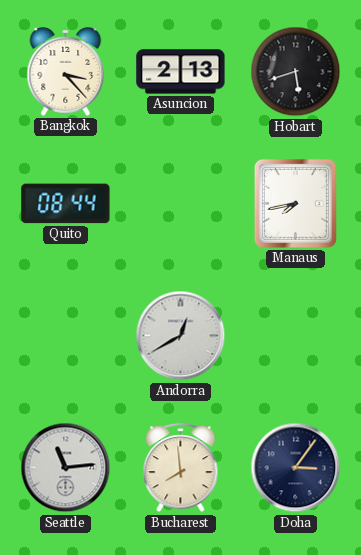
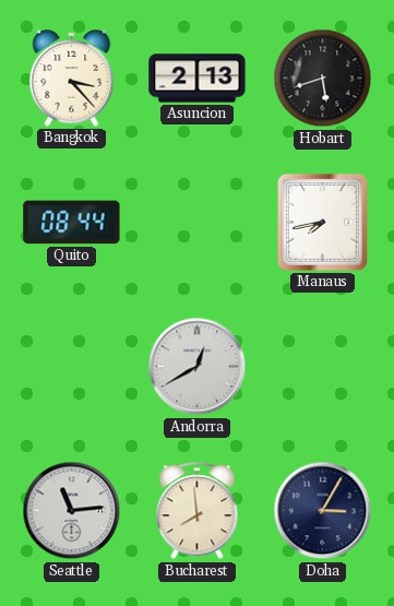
Doha: 3:06 -> 3:05 (323, 511)
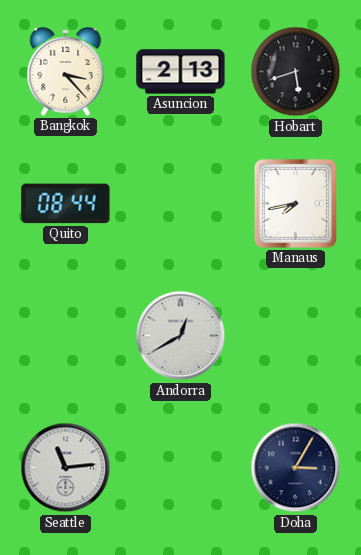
Bucharest: 7:59 -> none (198, 512)
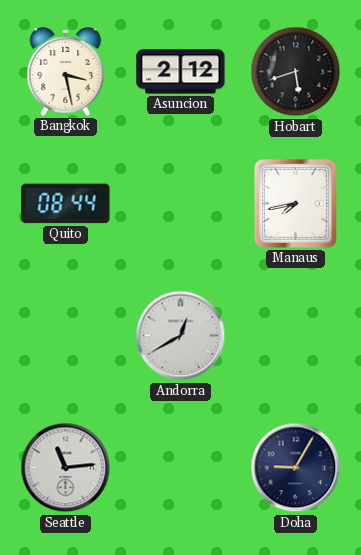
Bangkok: 3:23 -> 3:28 (66, 72)
Asuncion: 2:13 -> 2:12 (181, 72)
Doha: 3:05 -> 9:05 (296, 468)
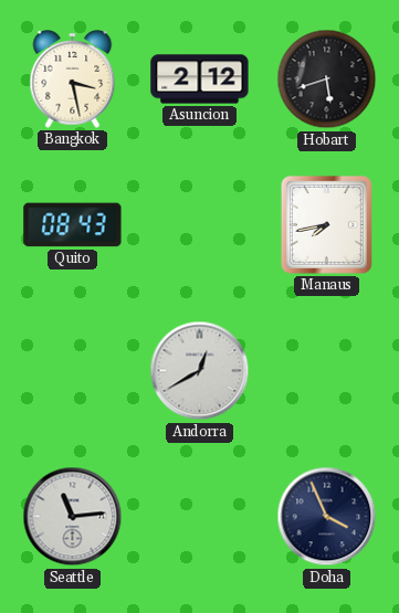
Quito: 08:44 -> 08:43 (73, 225)
Doha: 9:05 -> 3:56 (327, 517)
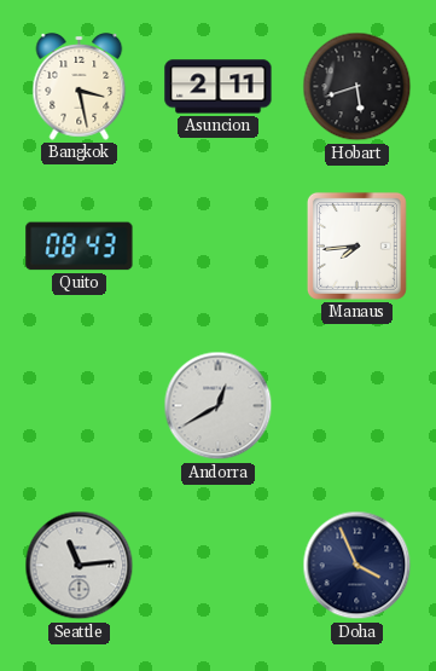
Asuncion: 2:12 -> 2:11 (219, 87)
Manaus: 7:43 -> 7:44 (356, 245)
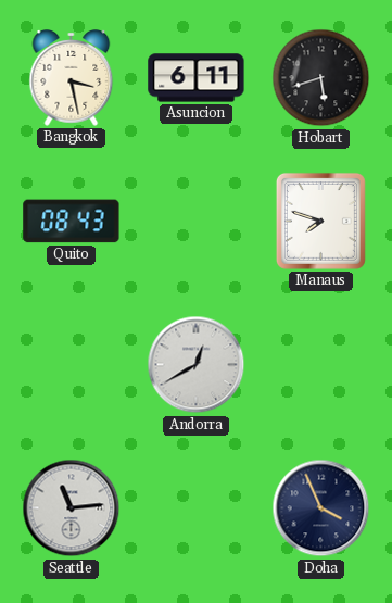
Asuncion: 2:11 -> 6:11 (197, 78)
Manaus: 7:44 -> 7:48 (320, 221)
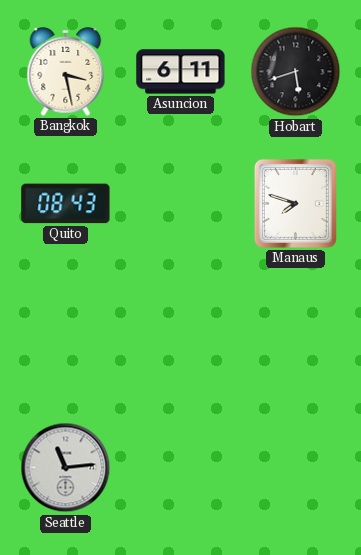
Andorra: 12:40 -> none (197, 365)
Doha: 3:56 -> none (321, 508)
